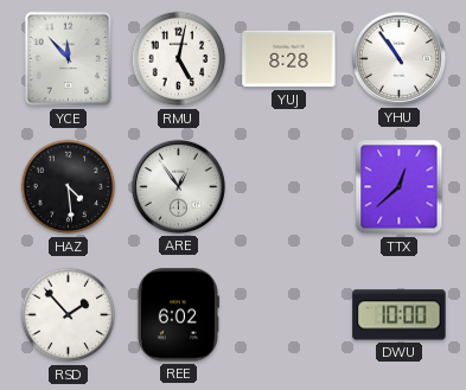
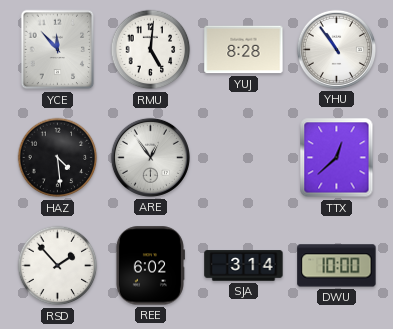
RMU: 5:02 -> 5:01 (151, 50)
SJA: none -> 3:14 (244, 266)
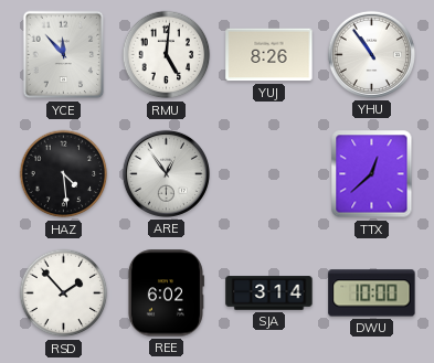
YUJ: 8:28 -> 8:26 (269, 55)
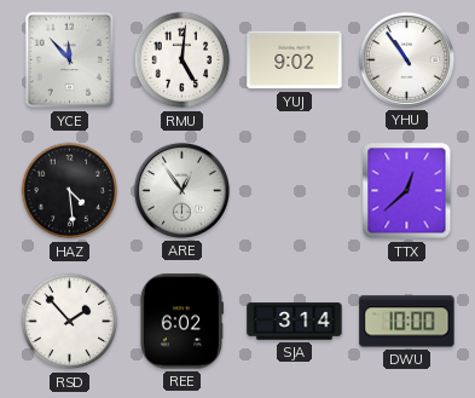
YUJ: 8:26 -> 9:02 (295, 60)
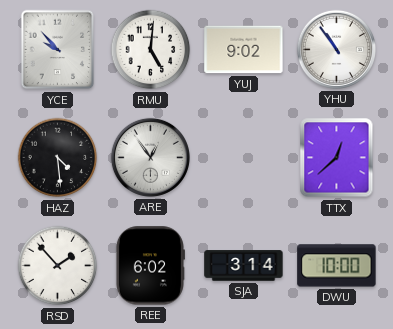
YCE: 11:53 -> 9:53 (58, 50)
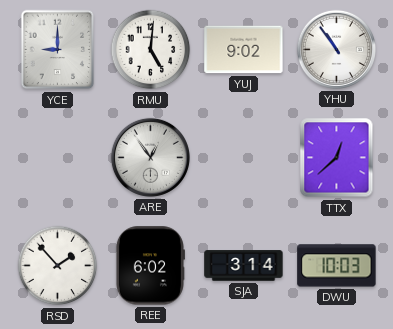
YCE: 9:53 -> 9:00 (58, 50)
HAZ: 4:29 -> none (58, 158)
DWU: 10:00 -> 10:03 (337, 266)
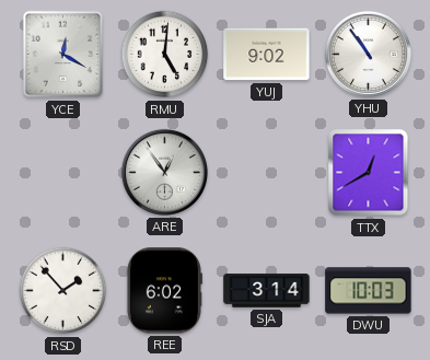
YCE: 9:00 -> 12:20 (63, 55)
TTX: 12:38 -> 12:40 (369, 173)
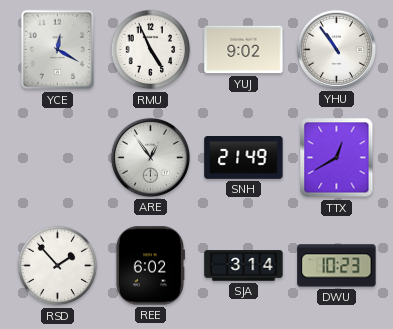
RMU: 5:01 -> 4:56 (151, 50)
SNH: none -> 21:49 (244, 158)
DWU: 10:03 -> 10:23 (337, 266)
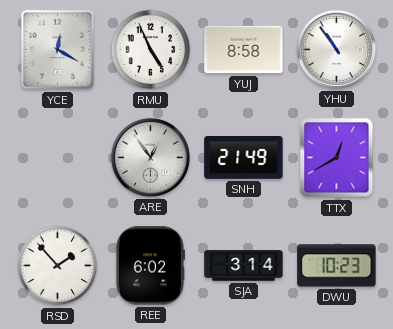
YUJ: 9:02 -> 8:58 (244, 50)
